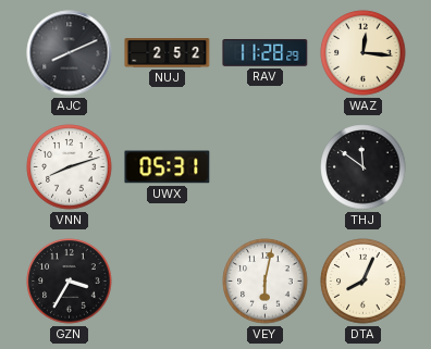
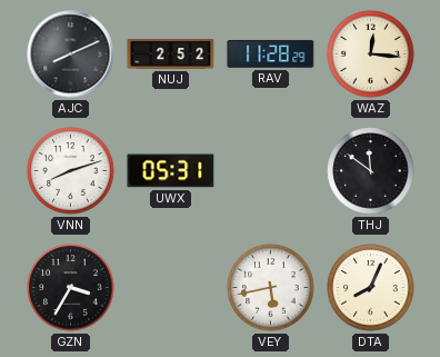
VEY: 6:02 -> 5:43 (271, 288)
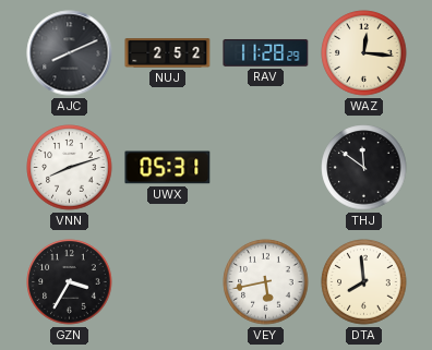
DTA: 8:04 -> 7:59 (364, 282)
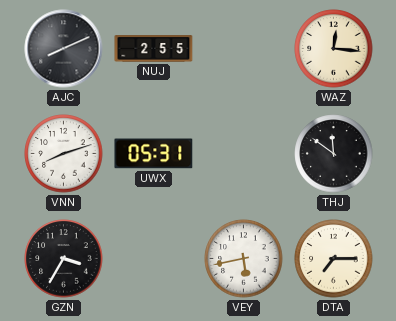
NUJ: 2:52 -> 2:55 (154, 49)
RAV: 11:28 -> none (266, 52)
DTA: 7:59 -> 7:15 (334, 259)
